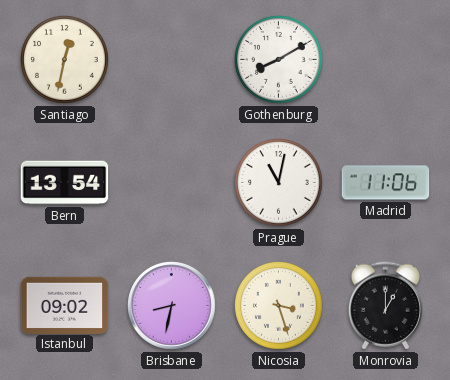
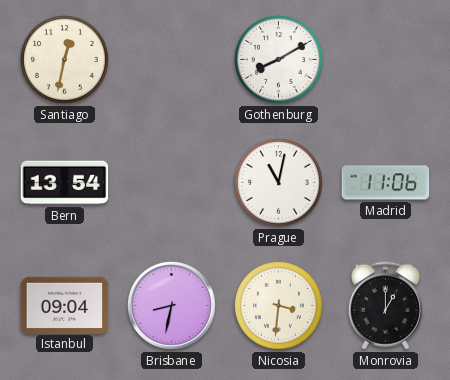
Istanbul: 09:02 -> 09:04 (65, 305)
Nicosia: 3:27 -> 3:31 (279, 306)
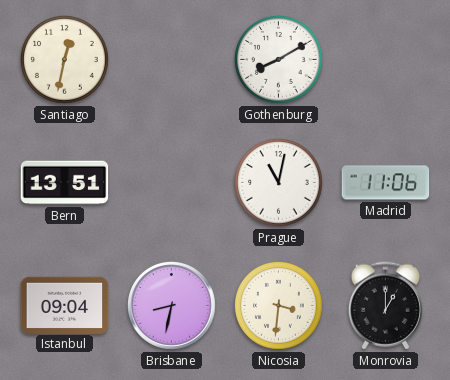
Bern: 13:54 -> 13:51 (65, 183)
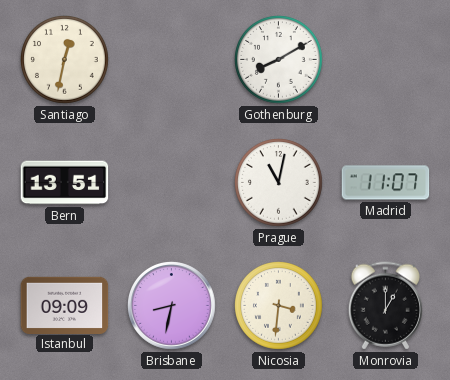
Madrid: 11:06 -> 11:07 (386, 183)
Istanbul: 09:04 -> 09:09 (65, 305)
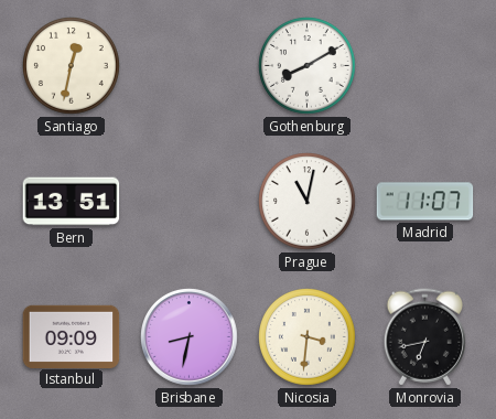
Monrovia: 1:00 -> 6:43 (424, 337)
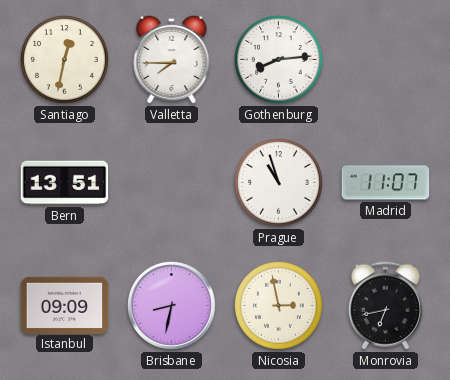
Valletta: none -> 7:45 (172, 59)
Gothenburg: 8:10 -> 8:14 (279, 60)
Prague: 11:02 -> 10:57 (279, 183)
Nicosia: 3:31 -> 2:58 (279, 306)
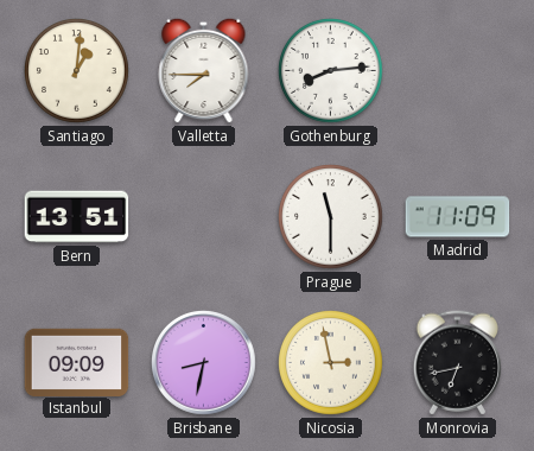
Santiago: 12:32 -> 1:01 (77, 71)
Prague: 10:57 -> 11:30 (331, 217)
Madrid: 11:07 -> 11:09 (458, 217)
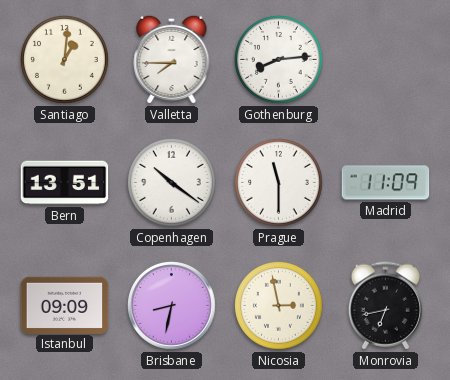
Copenhagen: none -> 10:21 (172, 183)
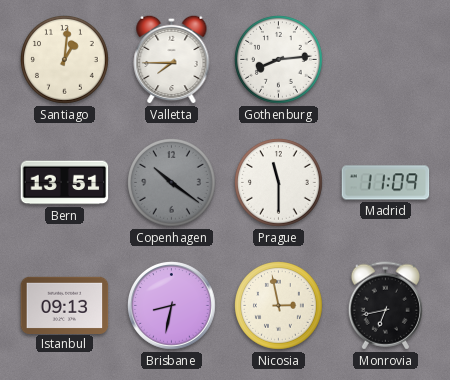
Copenhagen dial: white -> grey (172, 183)
Istanbul: 09:09 -> 09:13 (65, 305)
